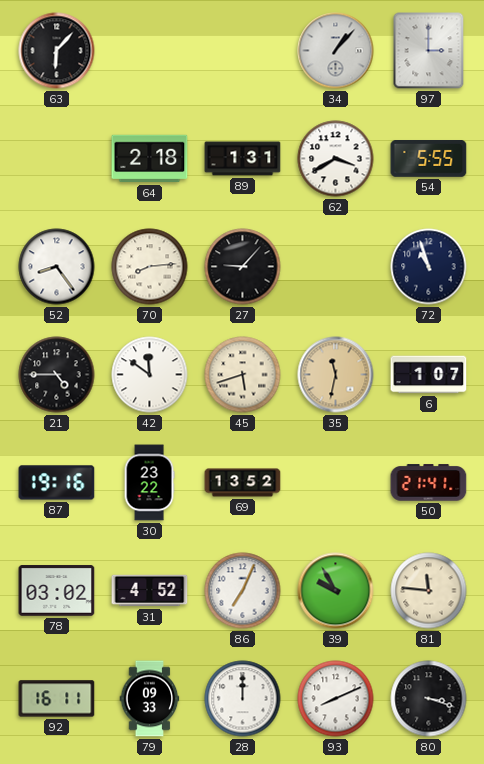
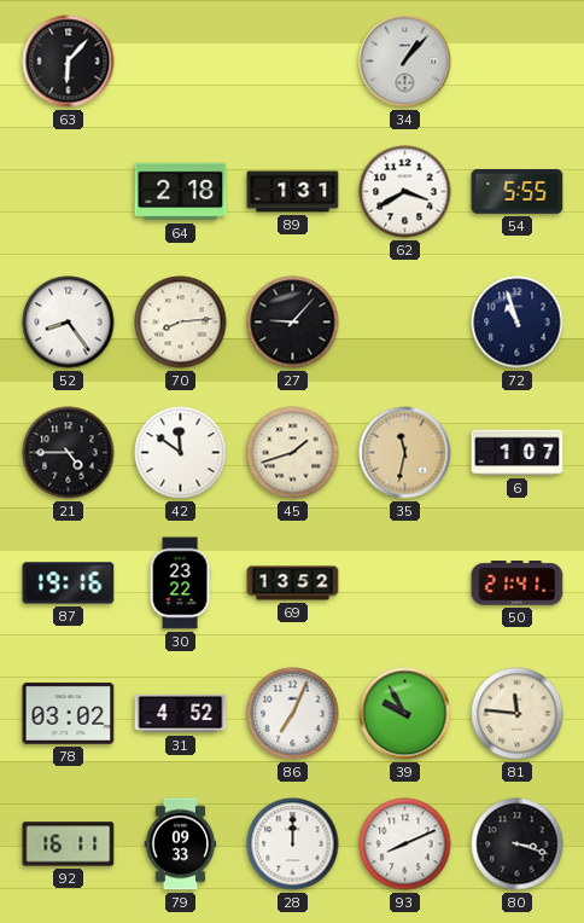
97: 3:00 -> none (429, 51)
45: 5:42 -> 1:42 (293, 453)
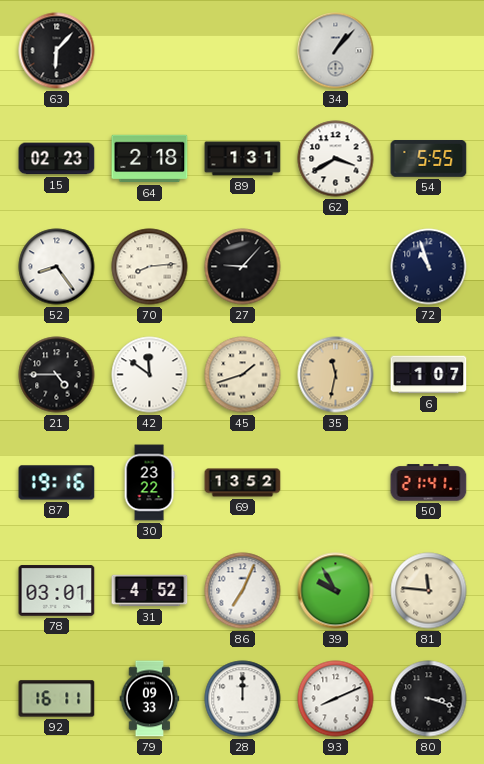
15: none -> 02:23 (57, 159)
78: 03:02 -> 03:01 (57, 591)
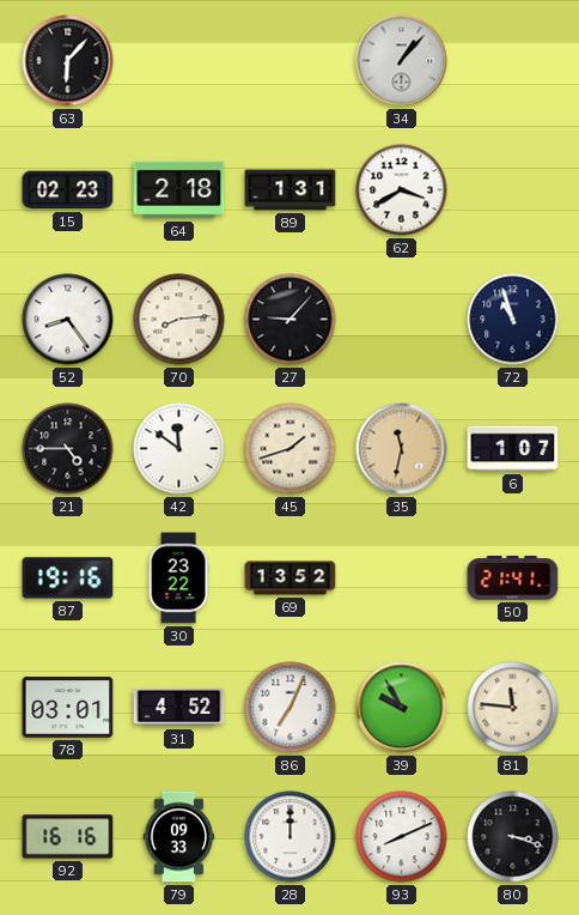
54: 5:55 -> none (429, 159)
92: 16:11 -> 16:16 (68, 837)
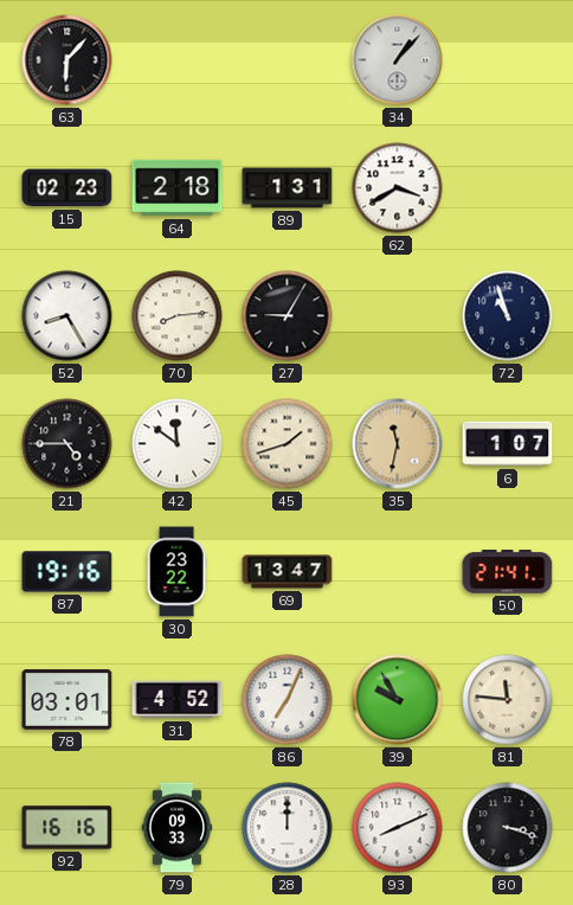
52: 8:24 -> 8:25 (67, 316)
27: 9:07 -> 9:05 (288, 316)
69: 13:52 -> 13:47 (288, 572)
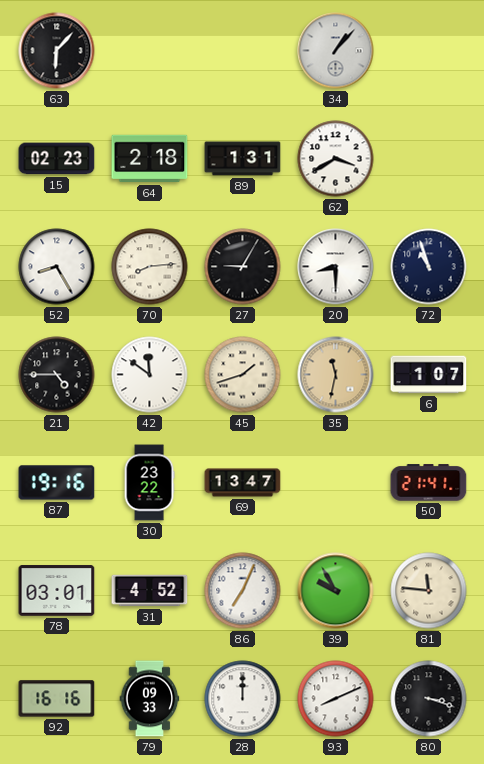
20: none -> 8:30 (336, 267)
